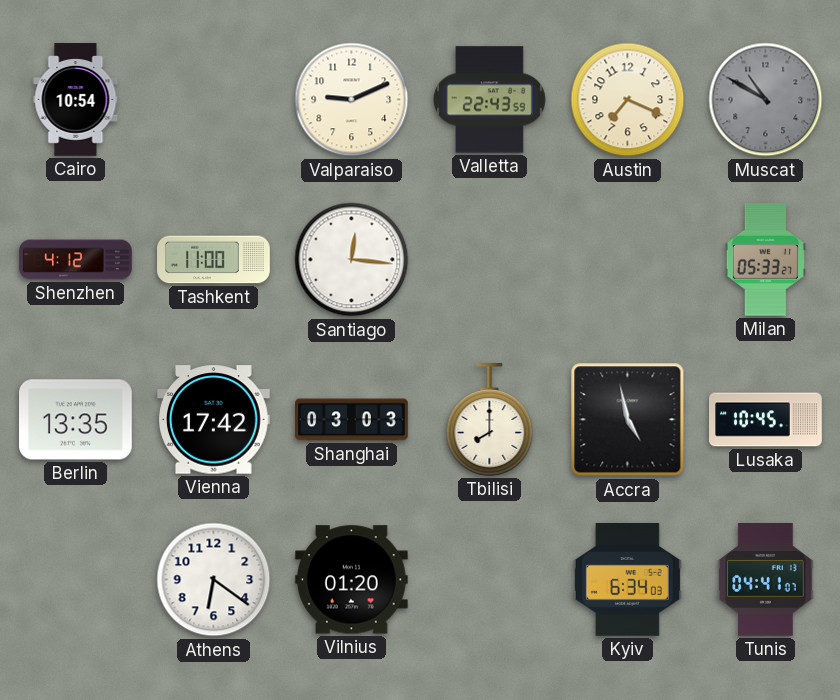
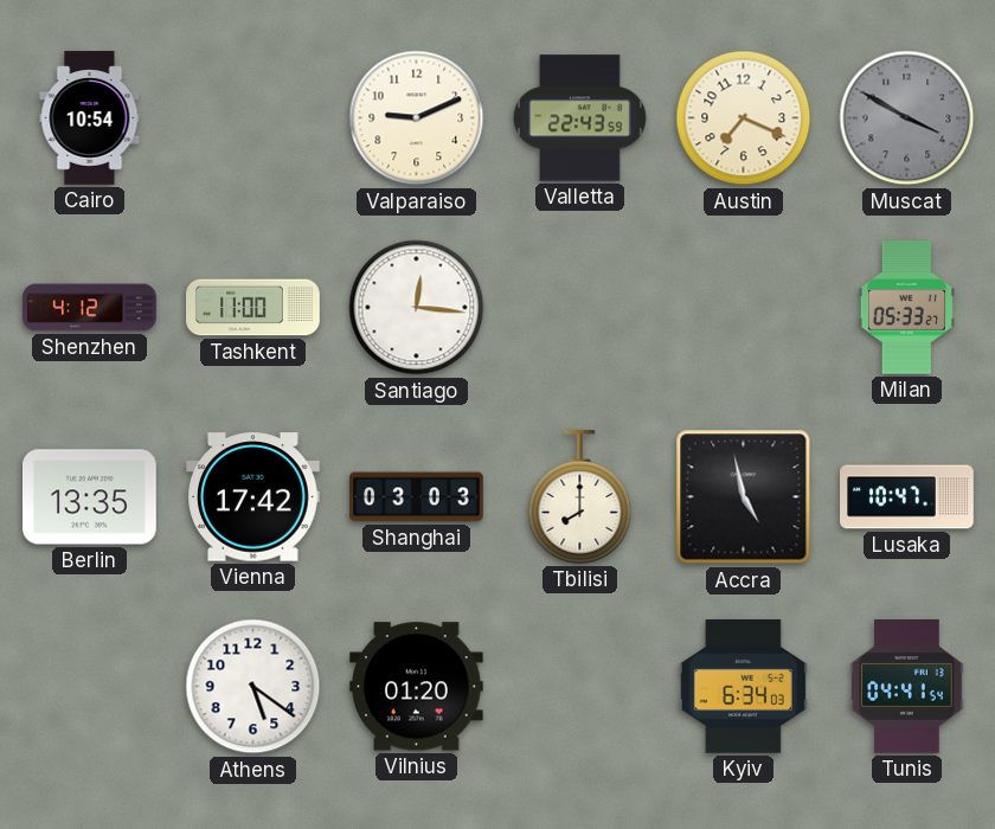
Muscat: 10:50 -> 3:50 (907, 118)
Lusaka: 10:45 -> 10:47 (907, 497)
Athens: 6:21 -> 5:21 (253, 687)
Tunis: 04:41:07 -> 04:41:54 (907, 687)
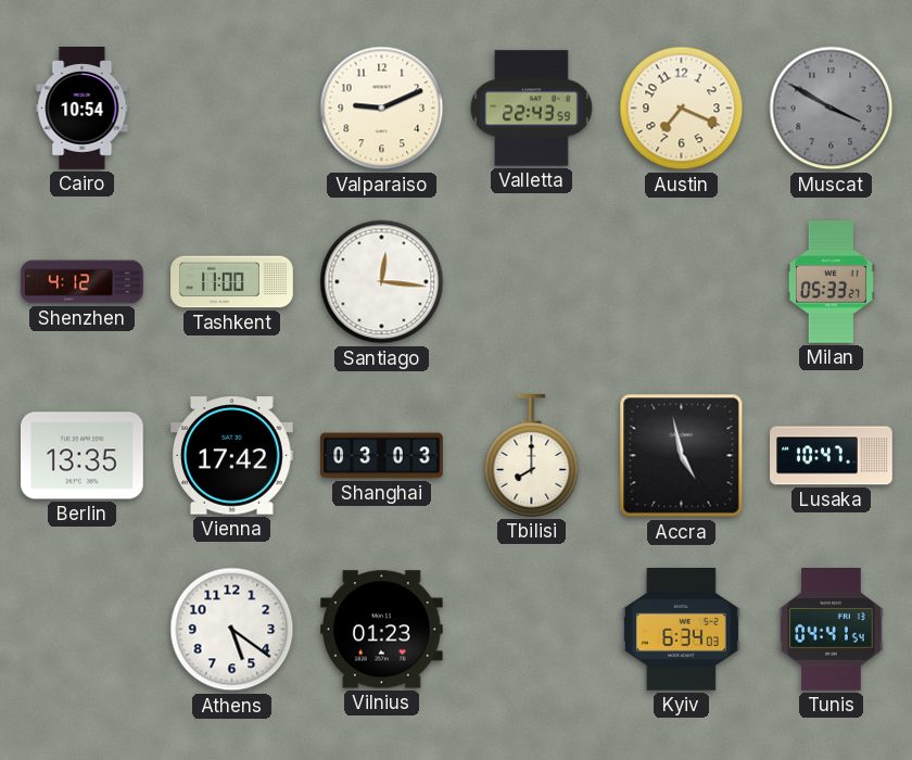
Vilnius: 01:20 -> 01:23 (382, 630)
